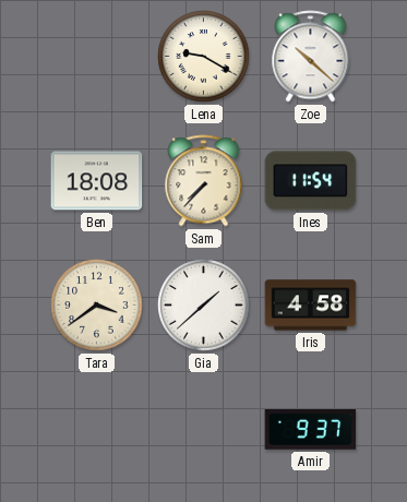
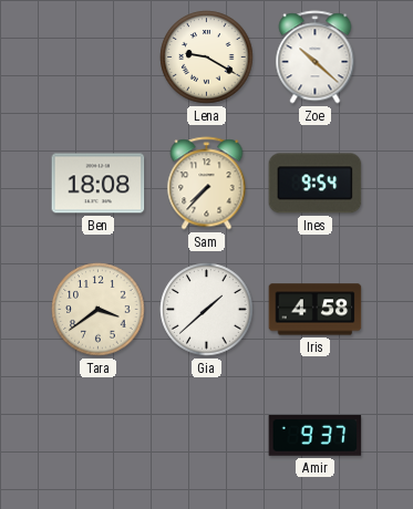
Ines: 11:54 -> 9:54 (316, 184)
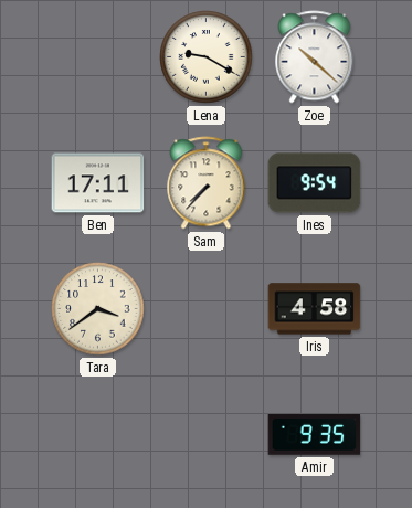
Ben: 18:08 -> 17:11 (98, 183)
Gia: 1:38 -> none (207, 310)
Amir: 9:37 -> 9:35 (315, 435)
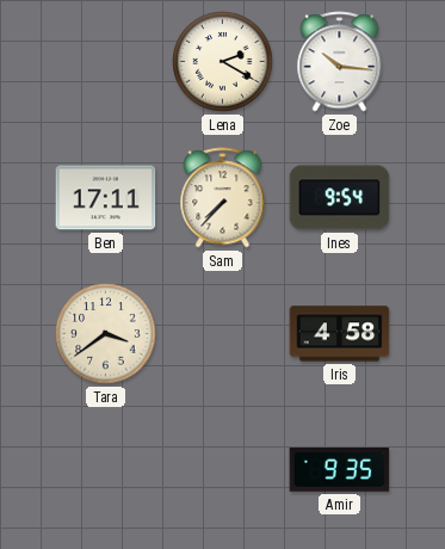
Lena: 9:20 -> 2:20 (223, 62)
Zoe: 10:22 -> 10:16 (340, 62)
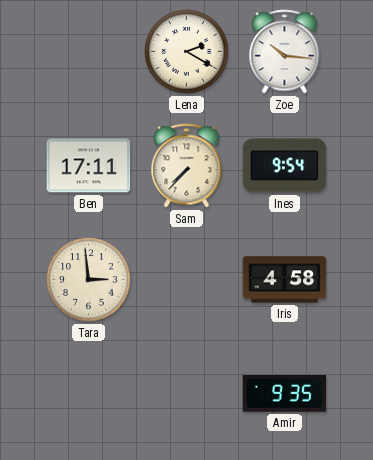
Tara: 3:39 -> 2:59 (89, 280)
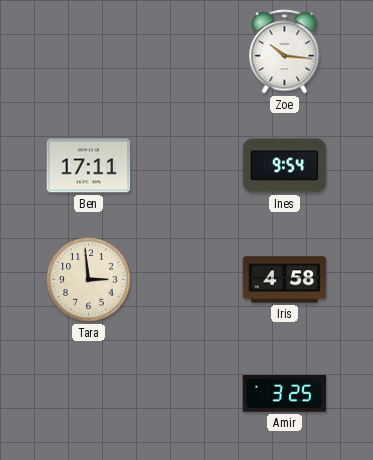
Lena: 2:20 -> none (187, 52)
Sam: 7:37 -> none (187, 166)
Amir: 9:35 -> 3:25 (285, 394)
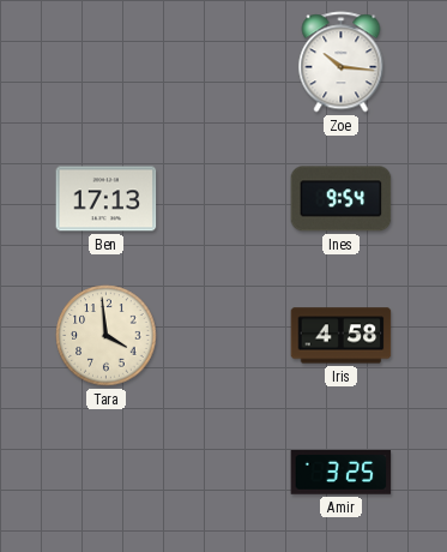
Ben: 17:11 -> 17:13 (107, 199)
Tara: 2:59 -> 3:59 (107, 336)
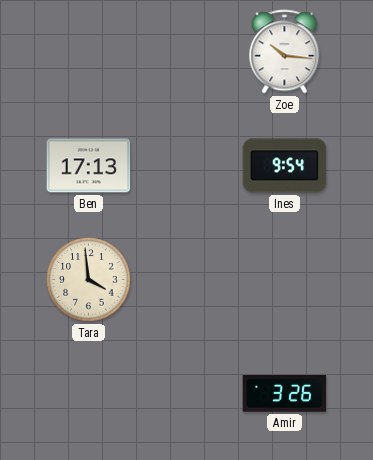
Iris: 4:58 -> none (342, 336)
Amir: 3:25 -> 3:26 (285, 394)
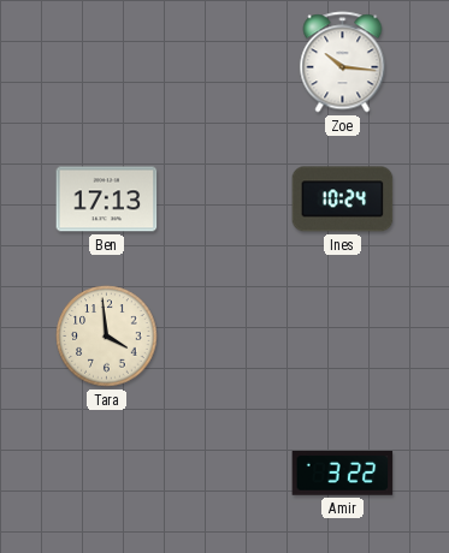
Ines: 9:54 -> 10:24 (343, 200)
Amir: 3:26 -> 3:22 (343, 474)
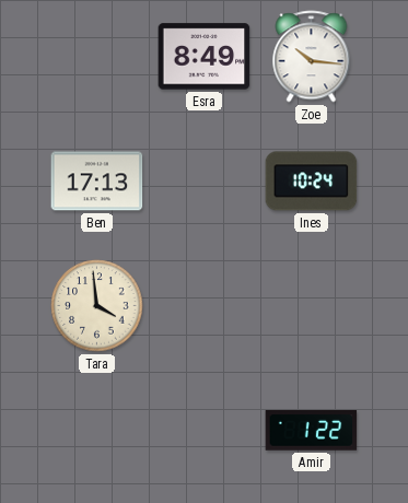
Esra: none -> 8:49 (205, 57)
Amir: 3:22 -> 1:22 (312, 431)
